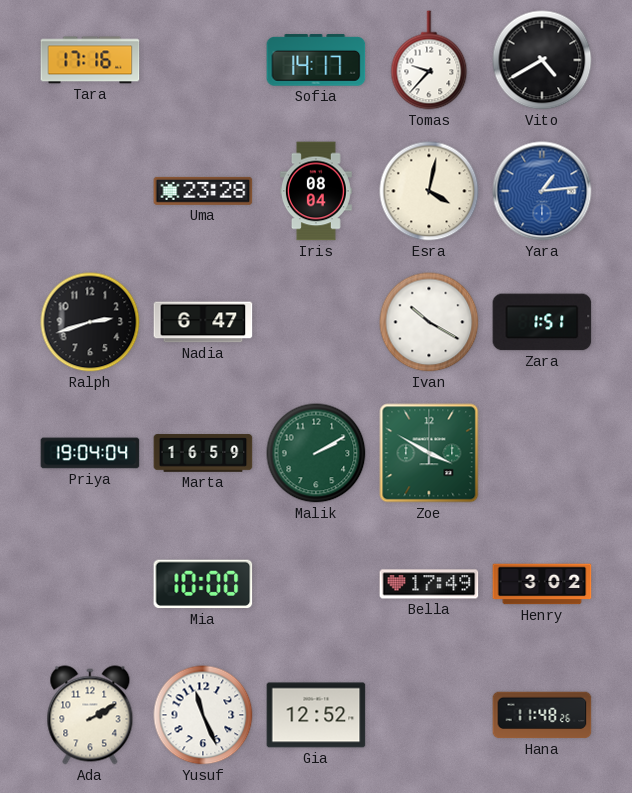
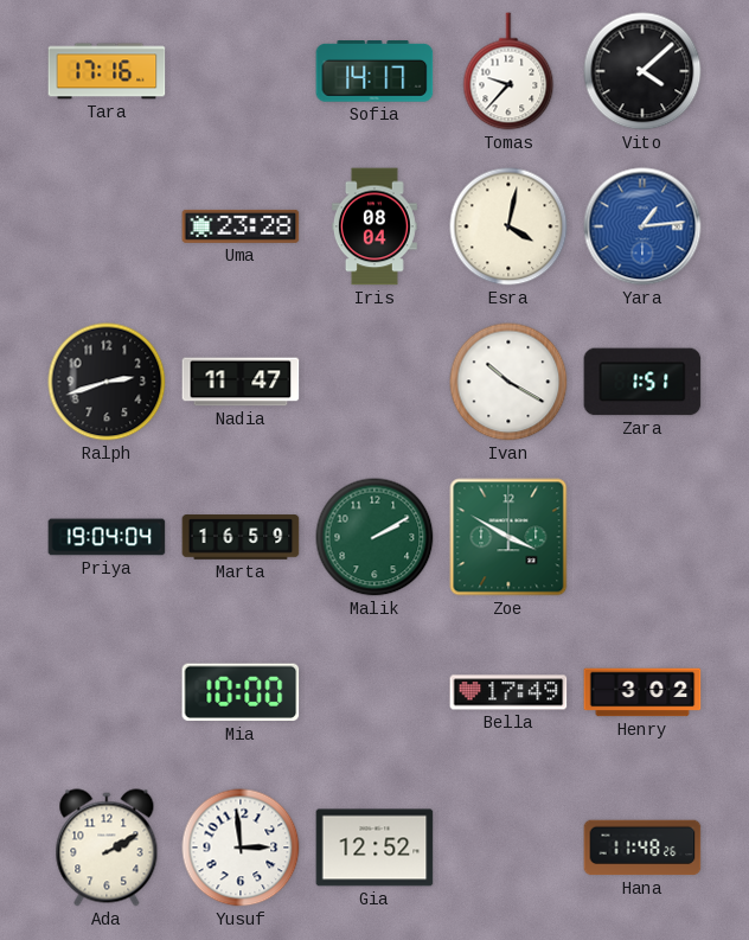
Vito: 4:40 -> 4:08 (642, 71)
Nadia: 6:47 -> 11:47 (241, 382)
Yusuf: 11:26 -> 2:59 (241, 848)
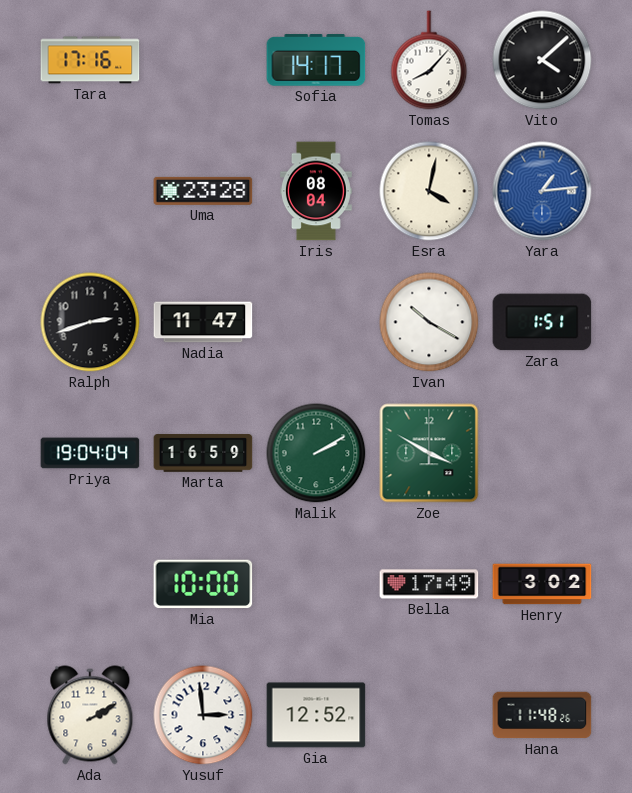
Tomas: 9:37 -> 8:07 (429, 60)
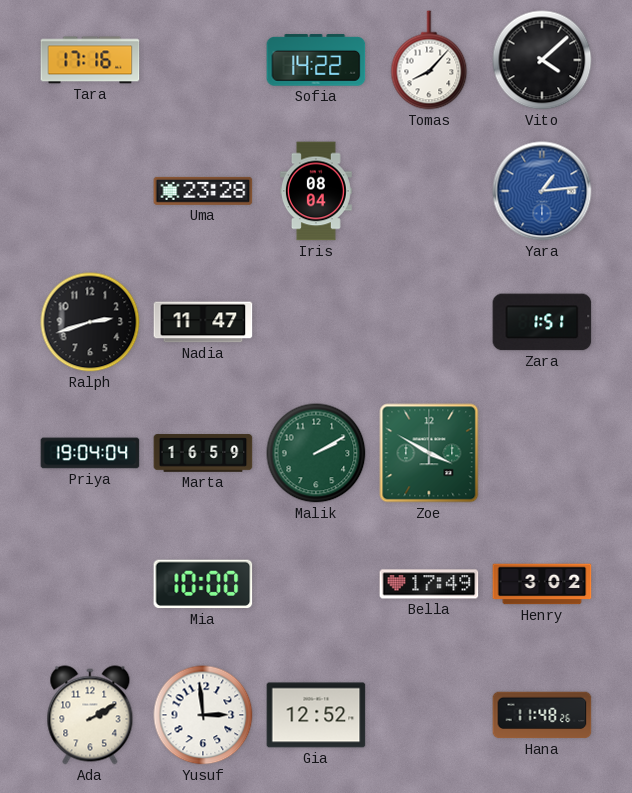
Sofia: 14:17 -> 14:22 (316, 60)
Esra: 4:02 -> none (429, 191)
Ivan: 10:20 -> none (429, 322)
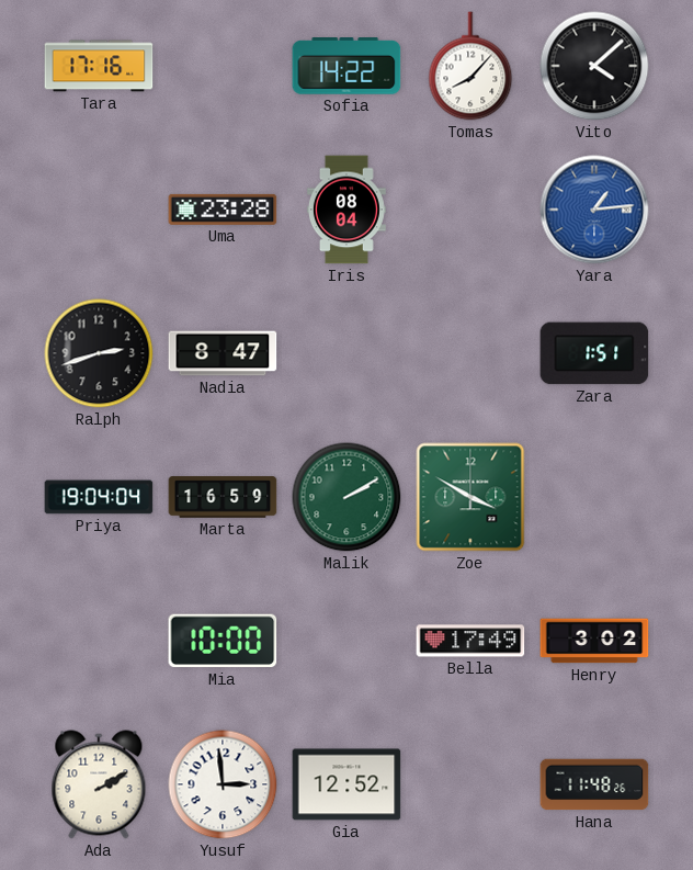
Nadia: 11:47 -> 8:47 (223, 353)
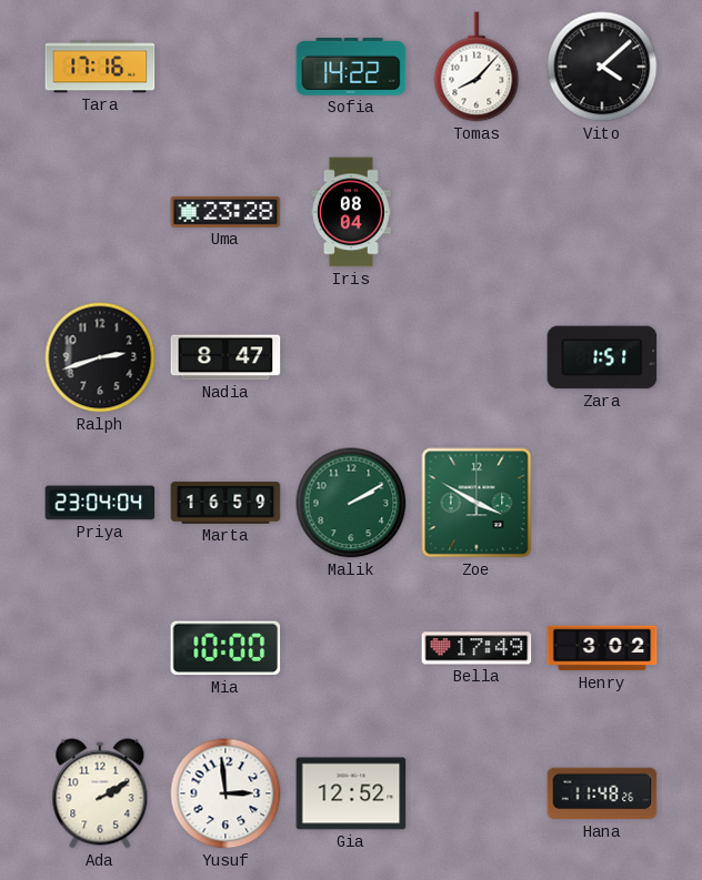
Yara: 1:14 -> none (594, 210)
Priya: 19:04 -> 23:04 (100, 503)
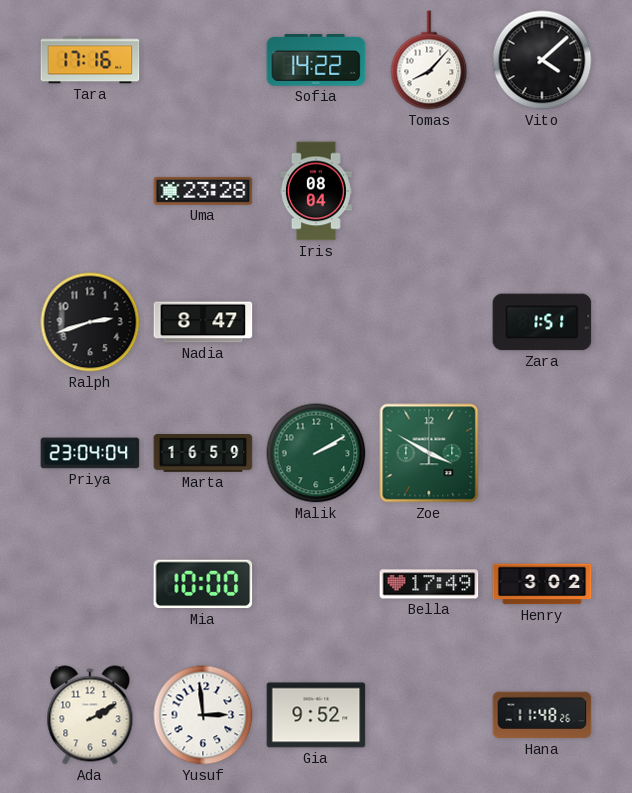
Gia: 12:52 -> 9:52 (316, 715)
